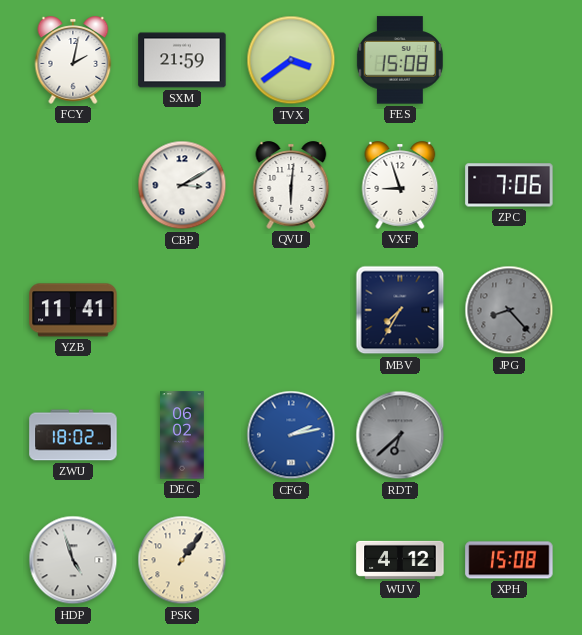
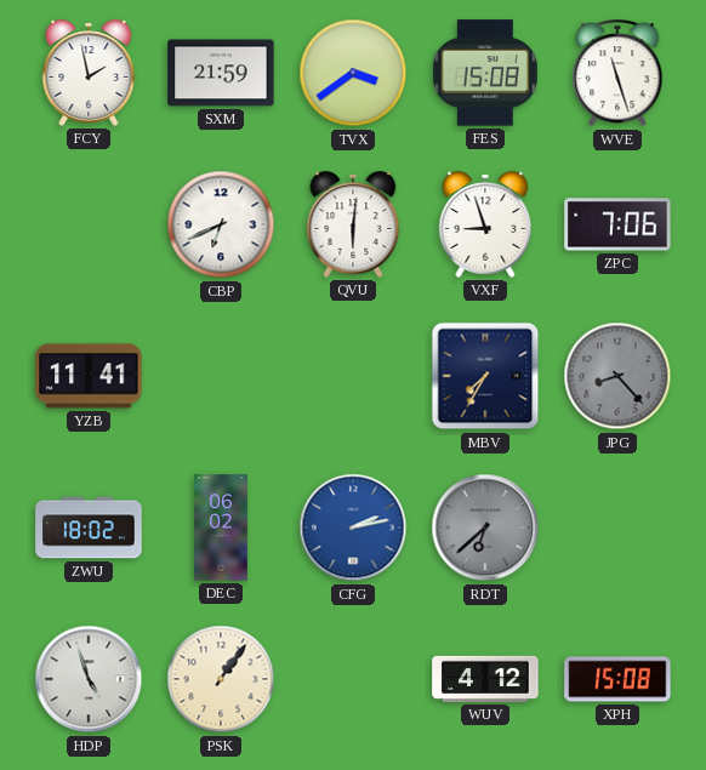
FCY: 2:02 -> 1:58 (89, 73)
WVE: none -> 11:27 (617, 74)
CBP: 3:10 -> 6:41 (221, 224)
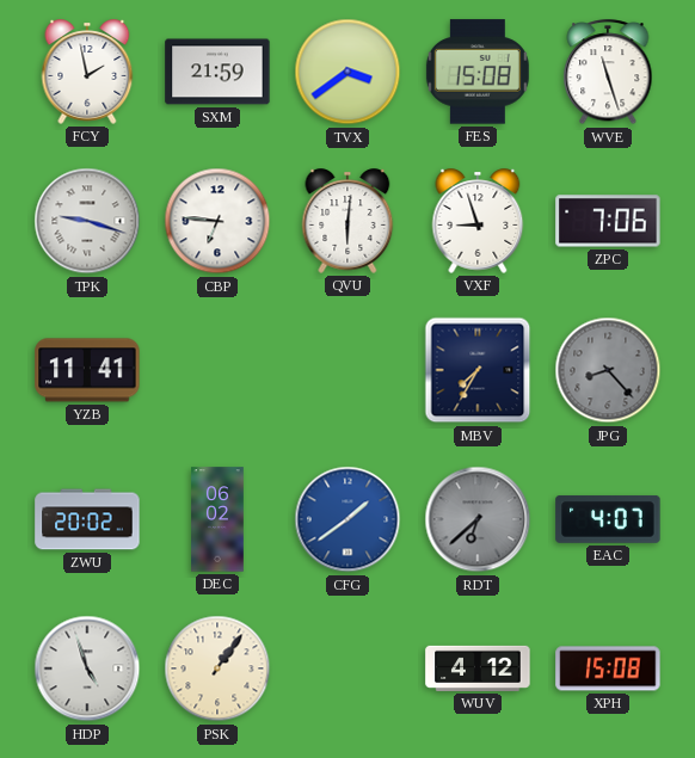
TPK: none -> 9:18 (87, 221)
CBP: 6:41 -> 6:46 (217, 221)
ZWU: 18:02 -> 20:02 (87, 519)
CFG: 2:13 -> 1:39 (347, 519)
EAC: none -> 4:07 (608, 519)
